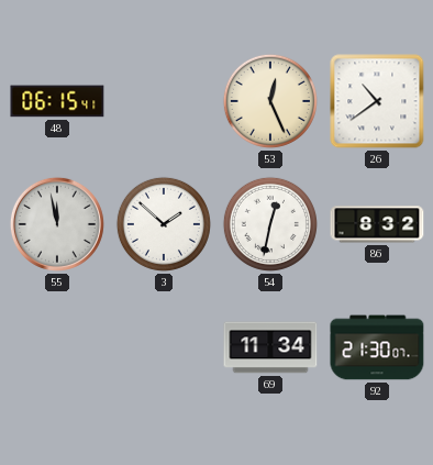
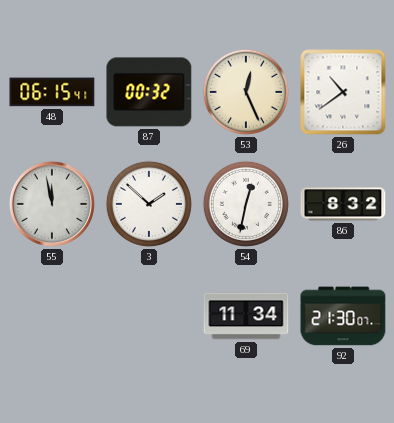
87: none -> 00:32 (149, 92)
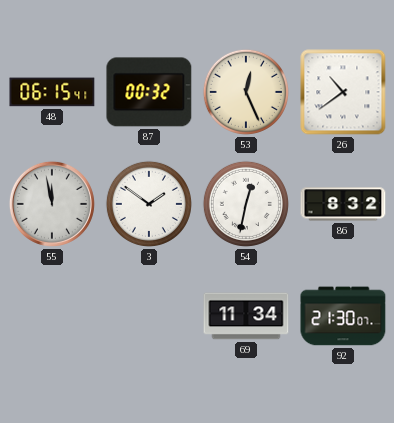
3: 1:52 -> 1:51 (149, 204)
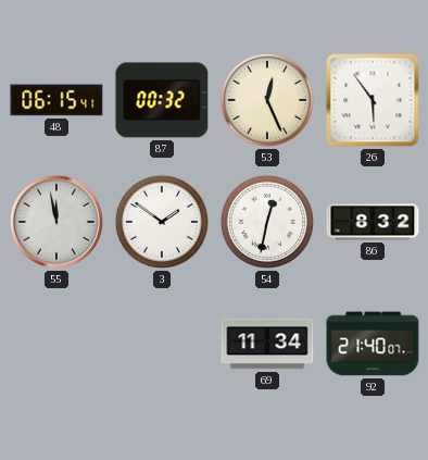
26: 10:39 -> 5:54 (373, 100)
92: 21:30 -> 21:40 (373, 344)
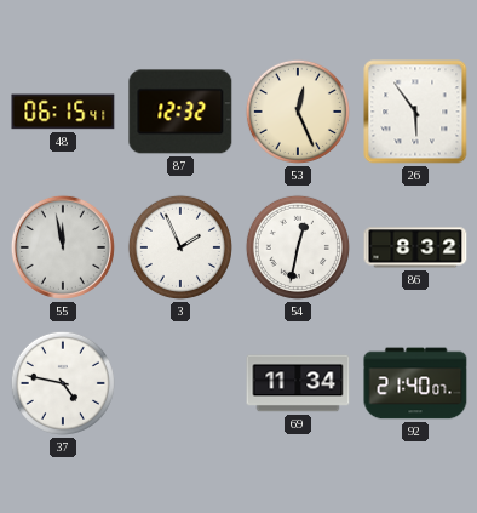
87: 00:32 -> 12:32 (180, 112)
3: 1:51 -> 1:56 (180, 247)
37: none -> 4:47 (63, 383)
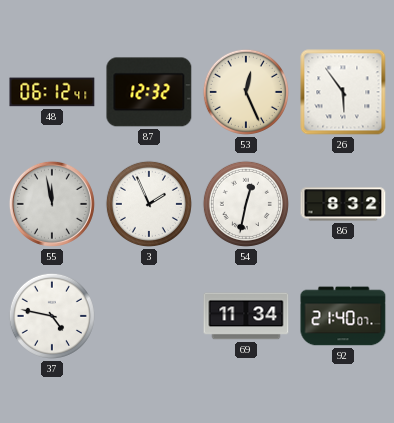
48: 06:15 -> 06:12 (52, 92)
